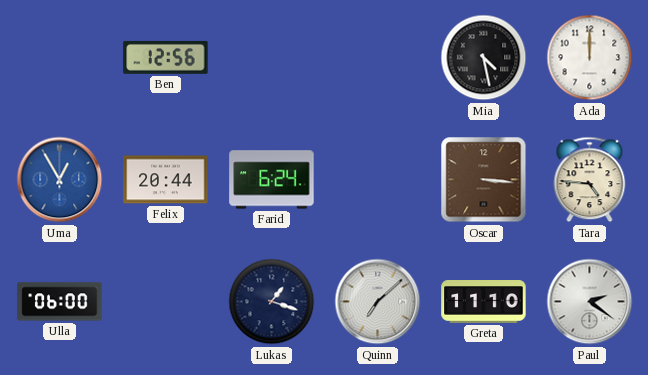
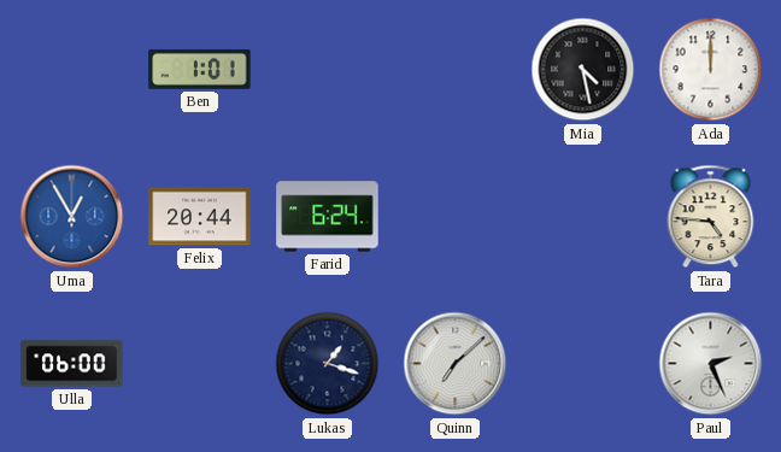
Ben: 12:56 -> 1:01 (200, 69)
Oscar: 3:16 -> none (484, 180)
Greta: 11:10 -> none (484, 302)
Paul: 2:21 -> 2:26 (711, 364)
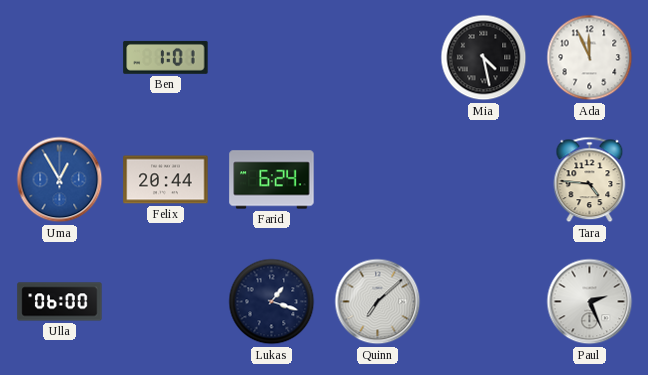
Ada: 12:00 -> 11:56 (590, 58)
